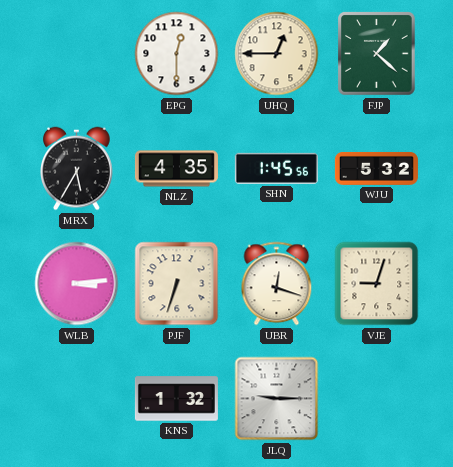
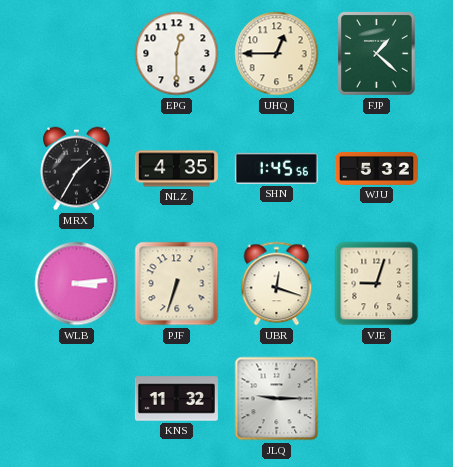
MRX: 5:35 -> 1:35 (77, 169)
KNS: 1:32 -> 11:32 (176, 399)
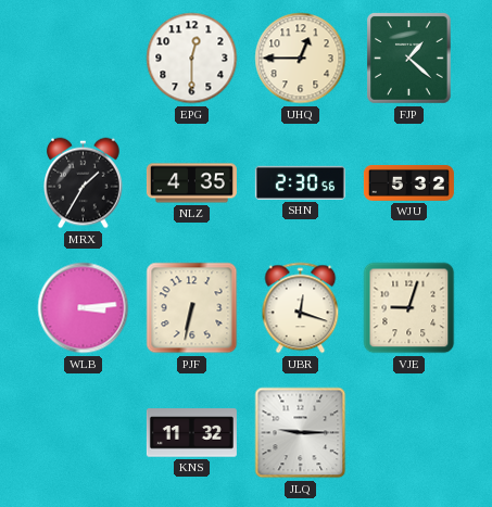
SHN: 1:45 -> 2:30 (300, 182)
PJF: 6:33 -> 6:32 (192, 308)
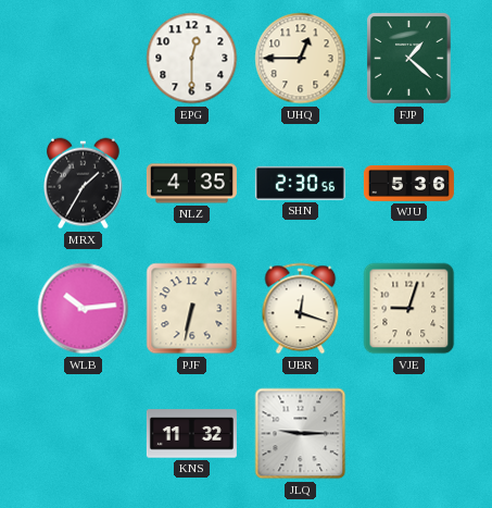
WJU: 5:32 -> 5:36 (408, 183)
WLB: 3:14 -> 10:14 (84, 309)
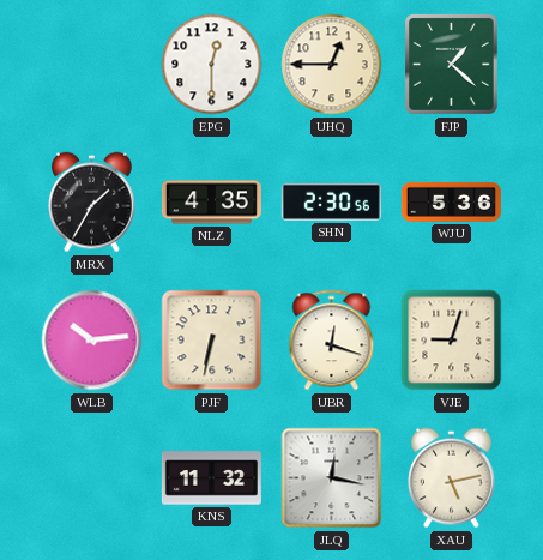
JLQ: 9:15 -> 12:17 (332, 478)
XAU: none -> 5:13 (452, 478)
